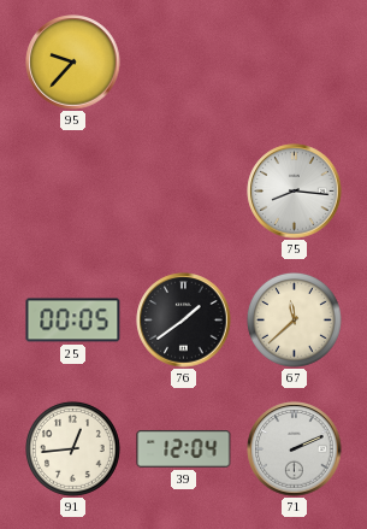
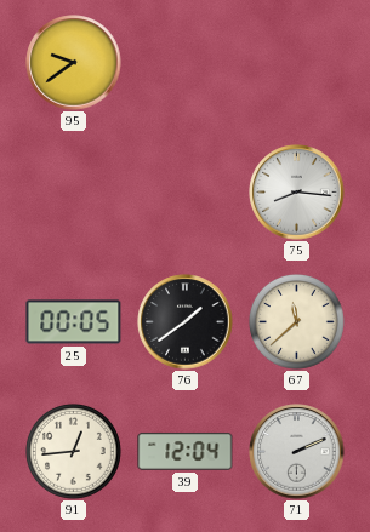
95: 9:37 -> 9:39 (74, 63)
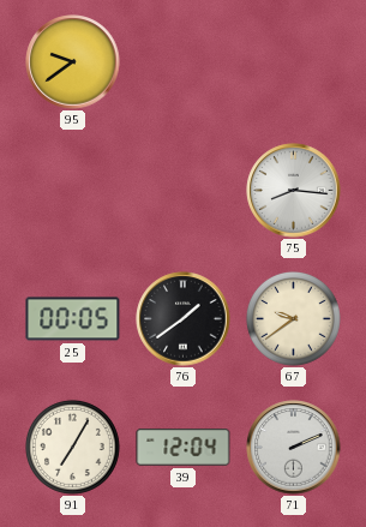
67: 11:38 -> 9:39 (293, 318)
91: 12:44 -> 7:05 (72, 447)
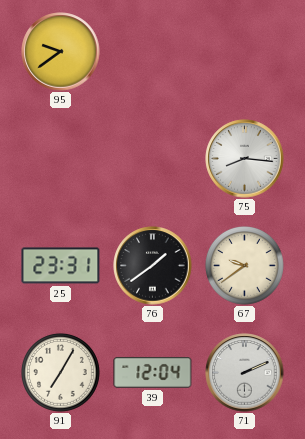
25: 00:05 -> 23:31 (61, 266)
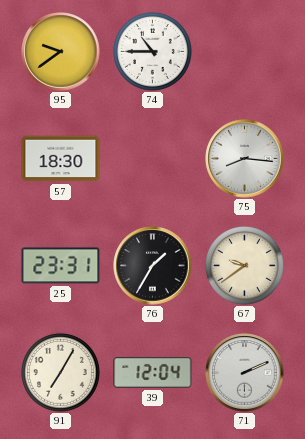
74: none -> 10:45 (152, 51)
57: none -> 18:30 (61, 159)
76: 1:39 -> 1:35 (153, 266)
